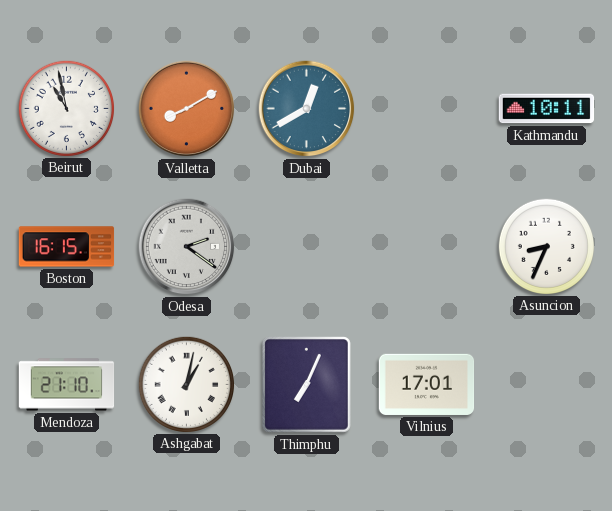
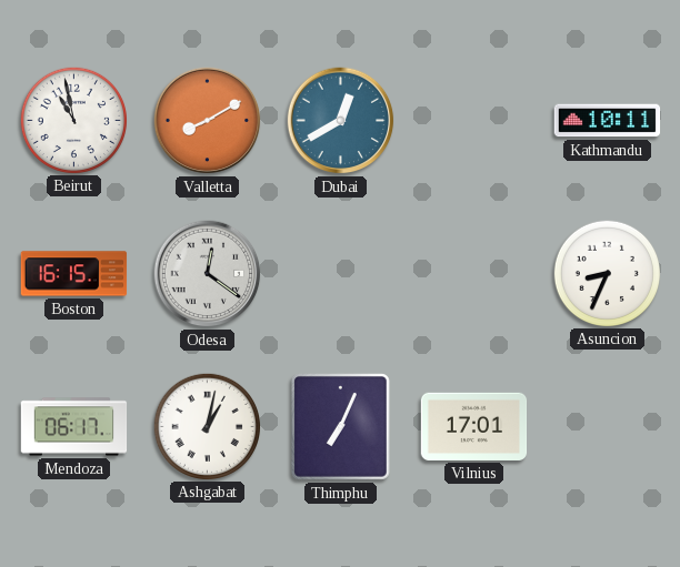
Odesa: 2:21 -> 12:21 (208, 274)
Mendoza: 21:10 -> 06:17 (74, 427)
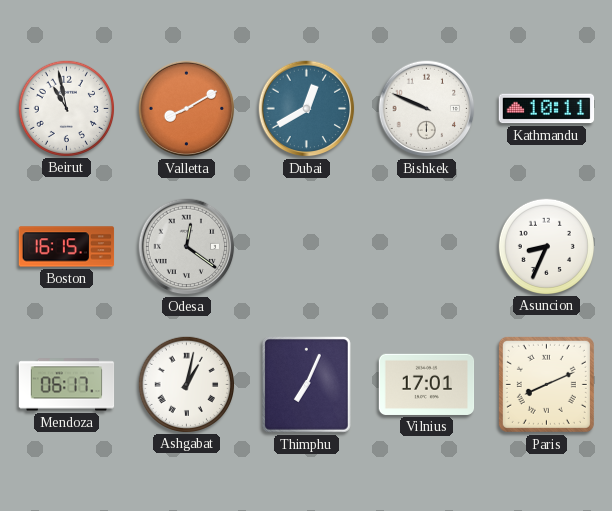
Bishkek: none -> 9:49 (427, 109)
Paris: none -> 8:11 (546, 384)
